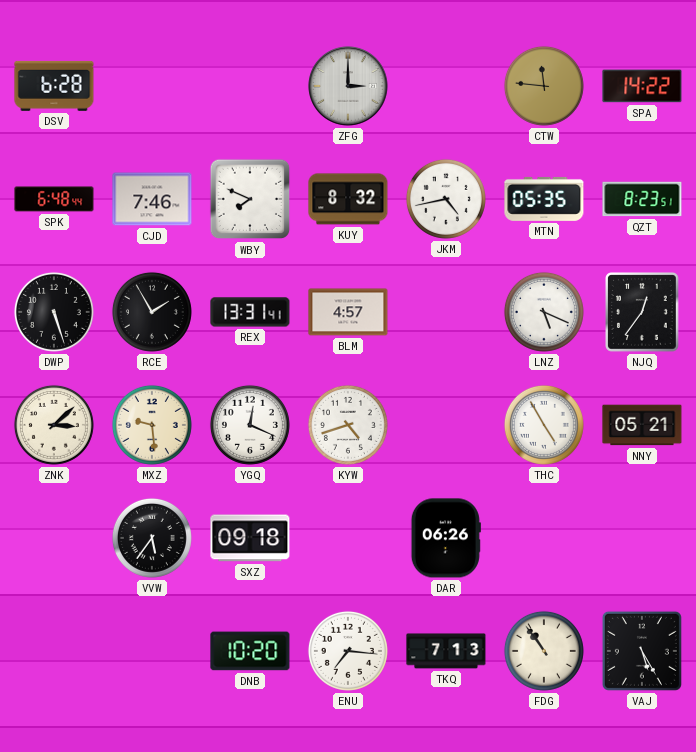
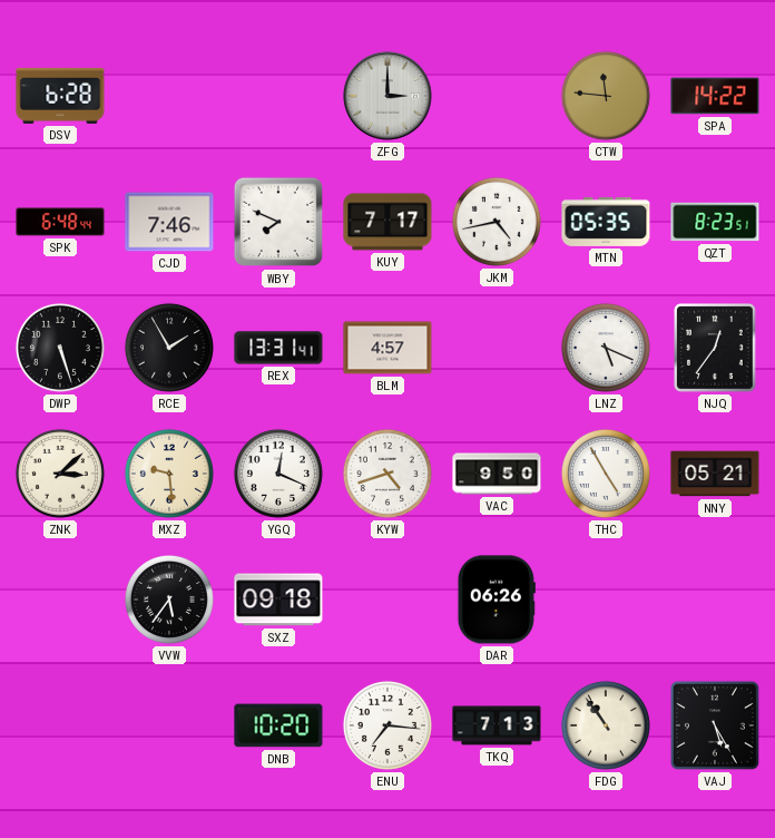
KUY: 8:32 -> 7:17 (387, 222)
VAC: none -> 9:50 (497, 474)
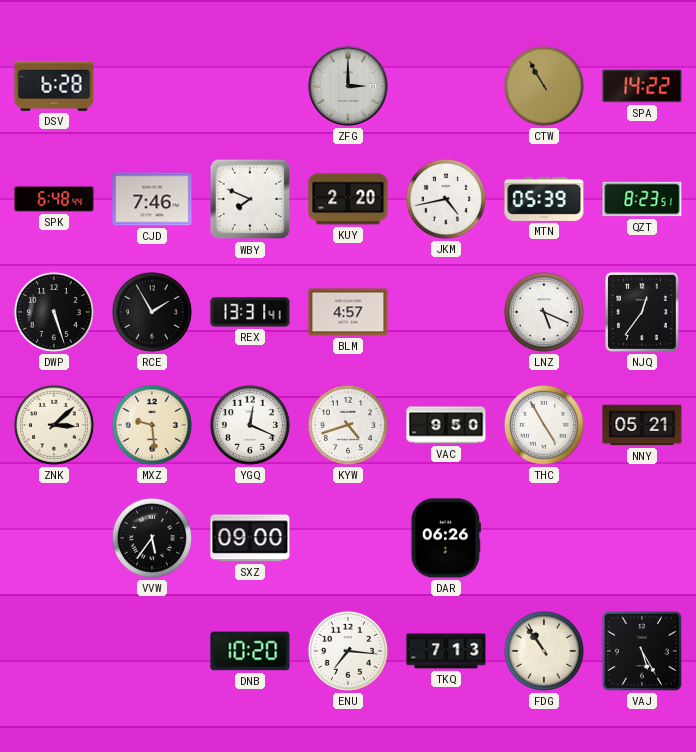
CTW: 11:46 -> 10:55 (544, 86)
KUY: 7:17 -> 2:20 (348, 199)
MTN: 05:35 -> 05:39 (544, 199)
SXZ: 09:18 -> 09:00 (250, 538)
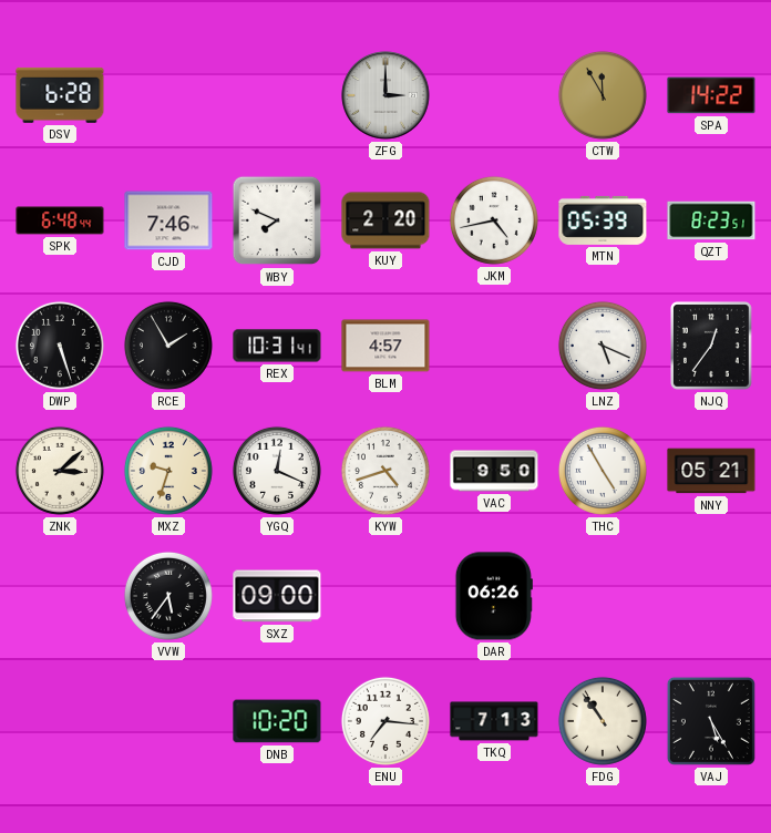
CTW: 10:55 -> 11:55 (603, 95)
REX: 13:31 -> 10:31 (277, 346)
MXZ: 9:29 -> 9:33 (168, 471)
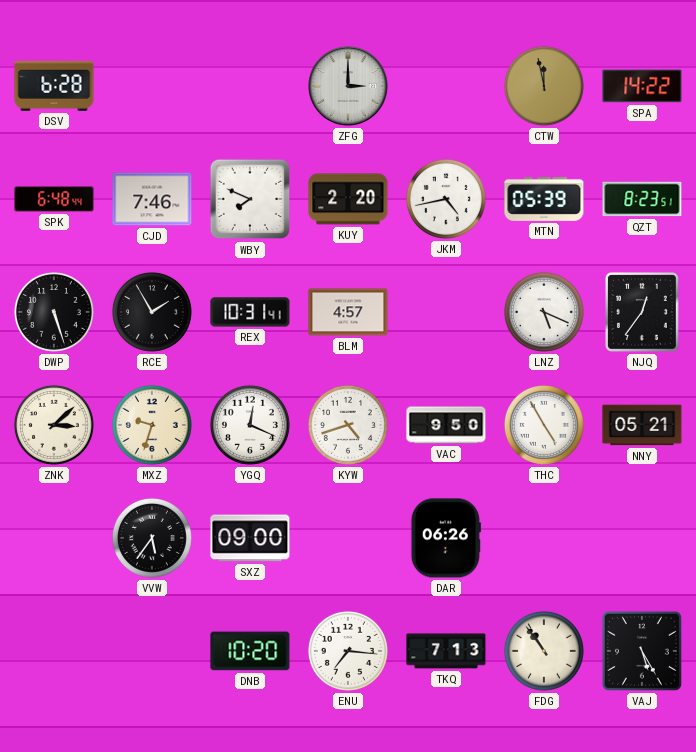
CTW: 11:55 -> 11:58 (544, 86)
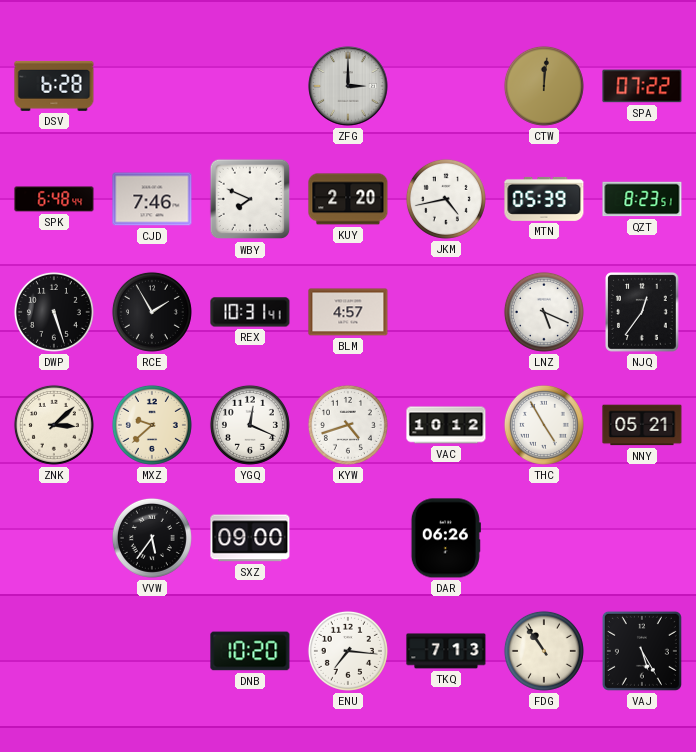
CTW: 11:58 -> 12:01 (544, 86)
SPA: 14:22 -> 07:22 (642, 86)
MXZ: 9:33 -> 9:38 (152, 425)
VAC: 9:50 -> 10:12 (446, 425)
